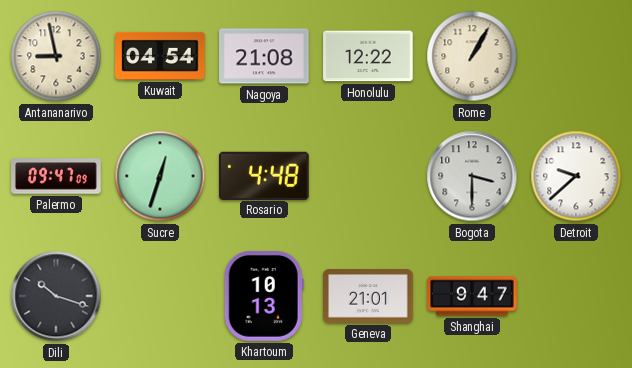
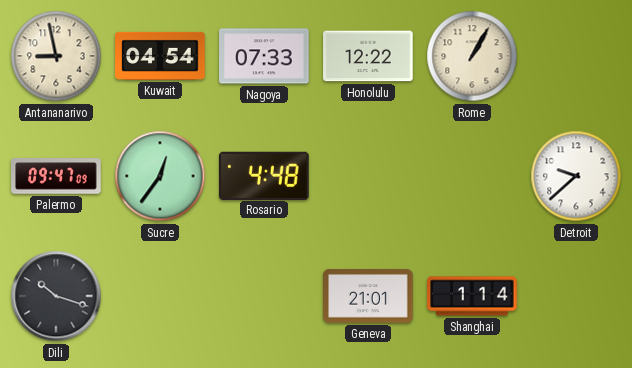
Nagoya: 21:08 -> 07:33 (264, 56)
Sucre: 12:33 -> 12:36 (160, 176)
Bogota: 3:30 -> none (472, 176)
Khartoum: 10:13 -> none (264, 297)
Shanghai: 9:47 -> 1:14 (472, 296)
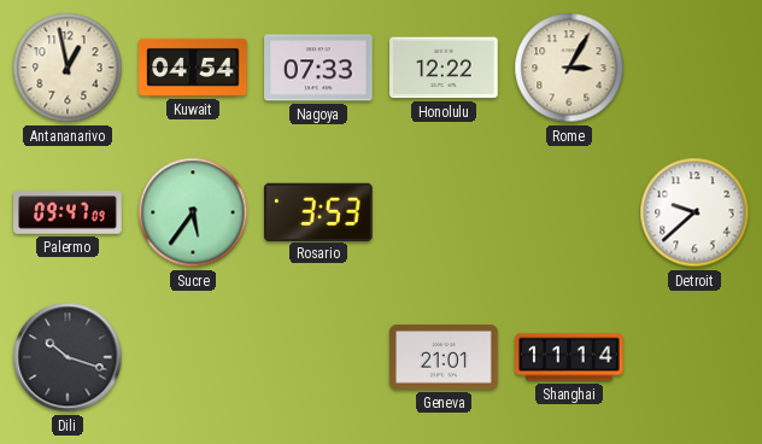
Antananarivo: 8:58 -> 12:58 (68, 68)
Rome: 1:05 -> 3:05 (569, 68)
Sucre: 12:36 -> 5:36 (193, 212)
Rosario: 4:48 -> 3:53 (320, 211)
Shanghai: 1:14 -> 11:14 (569, 357)
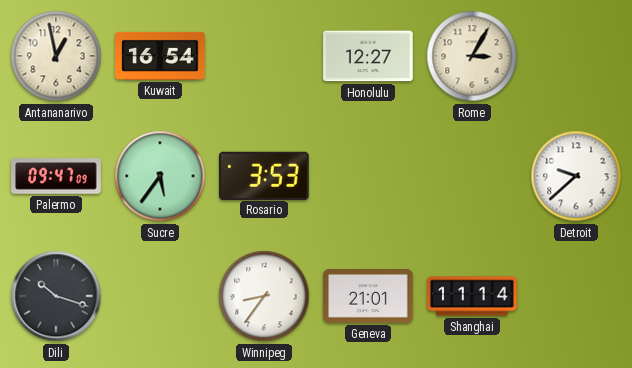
Kuwait: 04:54 -> 16:54 (160, 56)
Nagoya: 07:33 -> none (318, 68)
Honolulu: 12:22 -> 12:27 (368, 56)
Winnipeg: none -> 8:36 (264, 296)
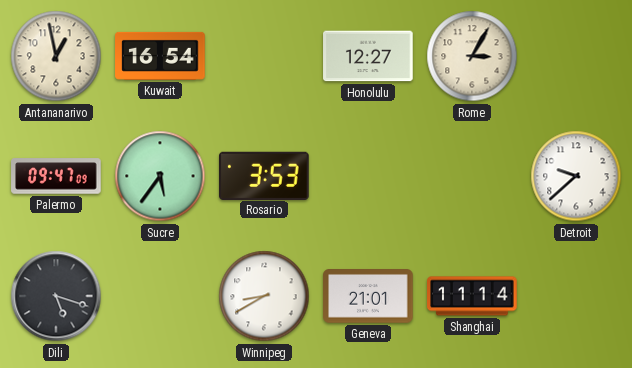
Dili: 10:18 -> 5:18 (56, 296)
Winnipeg: 8:36 -> 8:40 (264, 296)
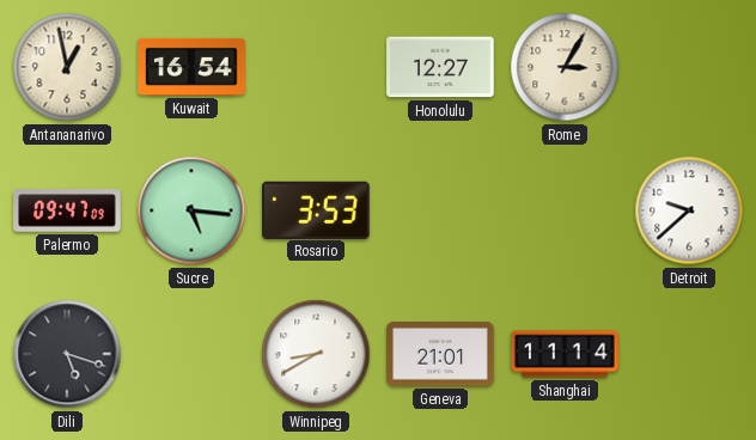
Sucre: 5:36 -> 5:16 (191, 210)
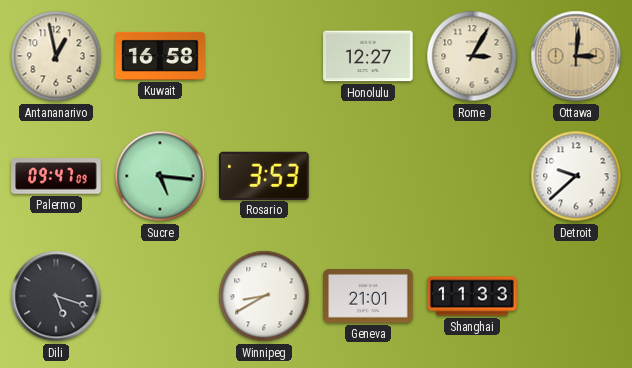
Kuwait: 16:54 -> 16:58 (160, 56)
Ottawa: none -> 3:01 (576, 56)
Shanghai: 11:14 -> 11:33 (472, 296)
